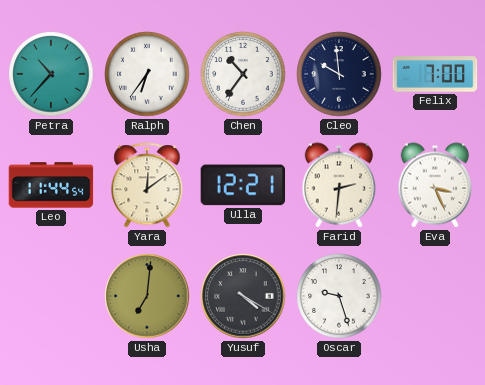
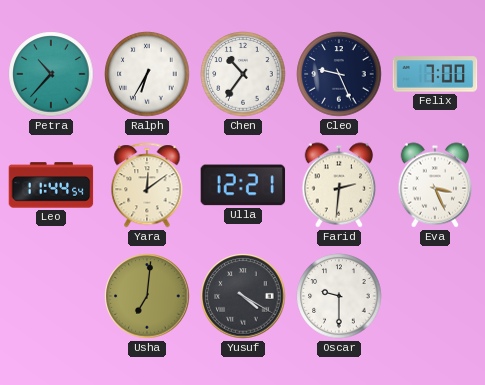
Ralph: 6:36 -> 6:35 (147, 74)
Cleo: 9:59 -> 9:26 (339, 74)
Oscar: 9:27 -> 9:30 (339, 296)
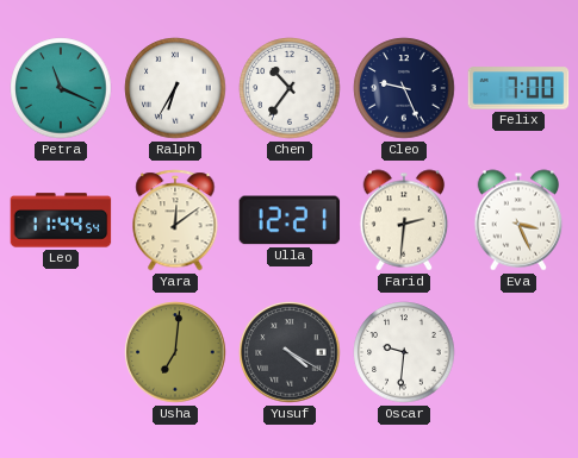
Petra: 10:37 -> 11:19 (61, 88)
Oscar: 9:30 -> 9:31 (404, 352)
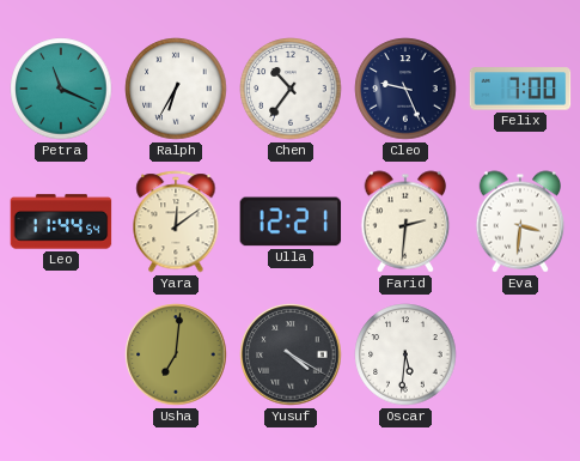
Eva: 3:26 -> 3:31 (520, 222)
Oscar: 9:31 -> 5:31 (405, 354)
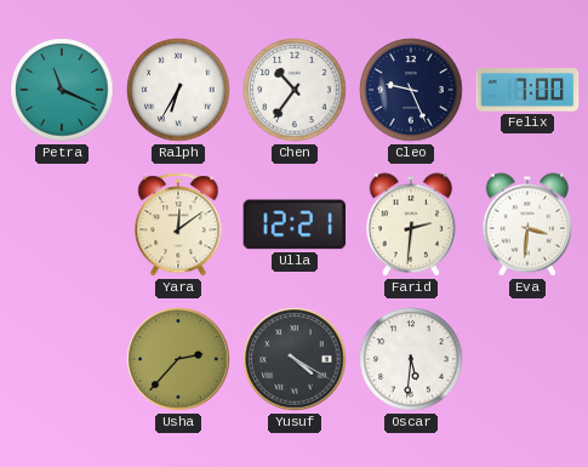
Leo: 11:44 -> none (61, 222)
Usha: 7:01 -> 2:37 (178, 359)
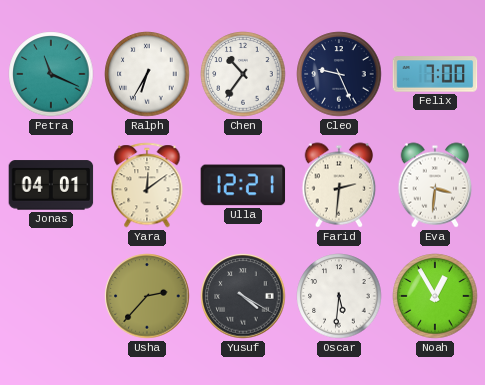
Jonas: none -> 04:01 (51, 185)
Noah: none -> 12:55 (435, 296)
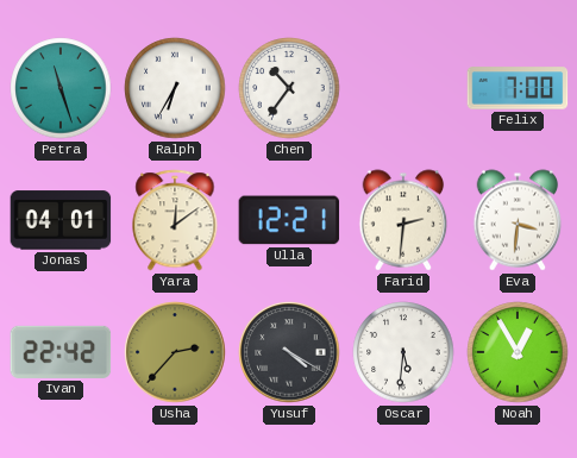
Petra: 11:19 -> 11:27 (61, 88)
Cleo: 9:26 -> none (339, 74)
Ivan: none -> 22:42 (61, 352)
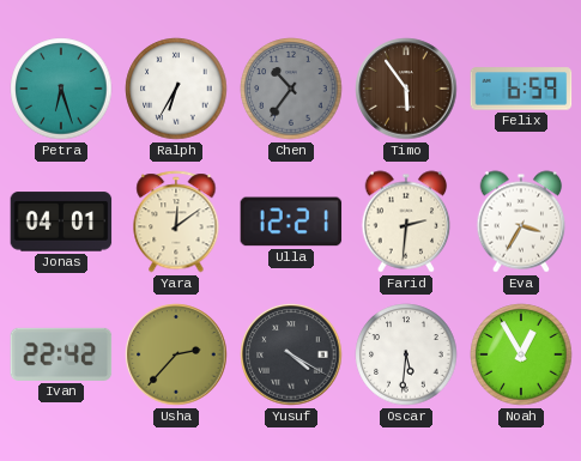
Petra: 11:27 -> 6:27 (61, 89)
Chen dial: white -> grey (291, 89)
Timo: none -> 5:54 (406, 89)
Felix: 7:00 -> 6:59 (521, 89)
Eva: 3:31 -> 3:35 (521, 222)
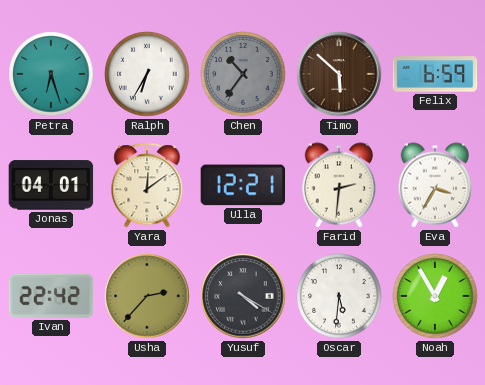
Timo: 5:54 -> 5:52 (339, 74)
